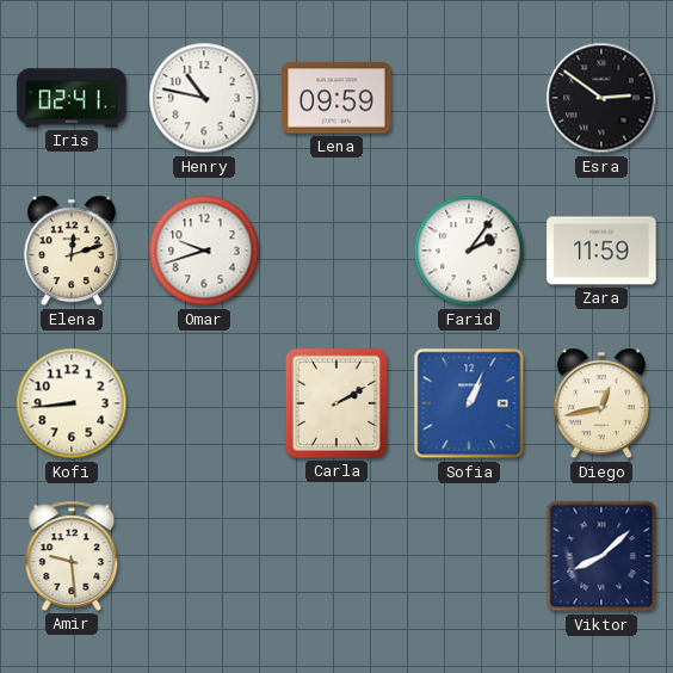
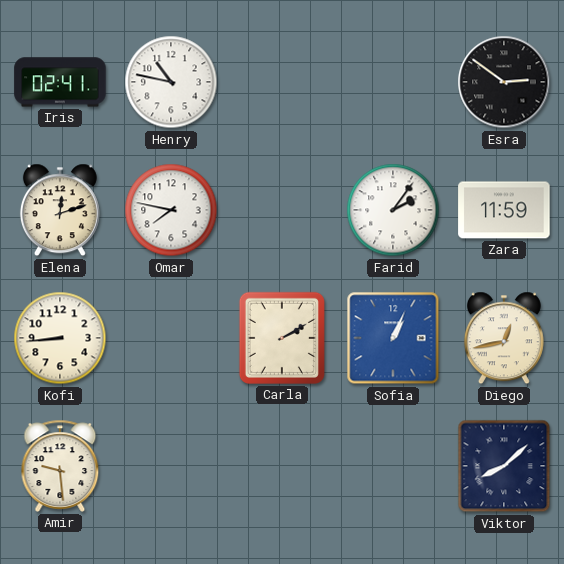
Lena: 09:59 -> none (336, 98)
Omar: 9:42 -> 7:47 (171, 210)
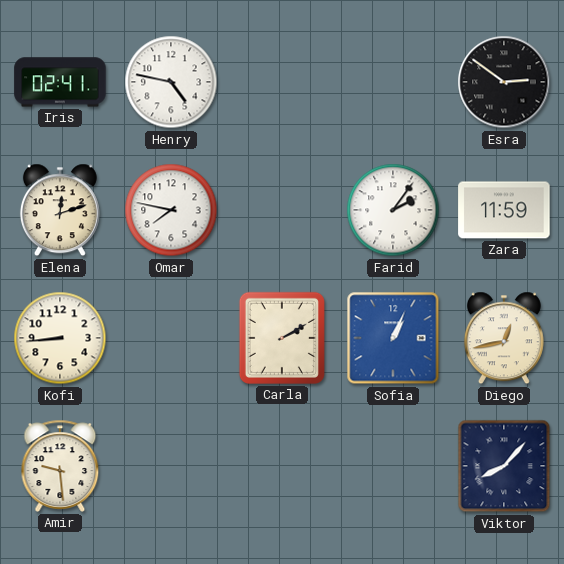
Henry: 10:47 -> 4:47 (171, 82)
Viktor: 8:08 -> 8:07 (504, 466)
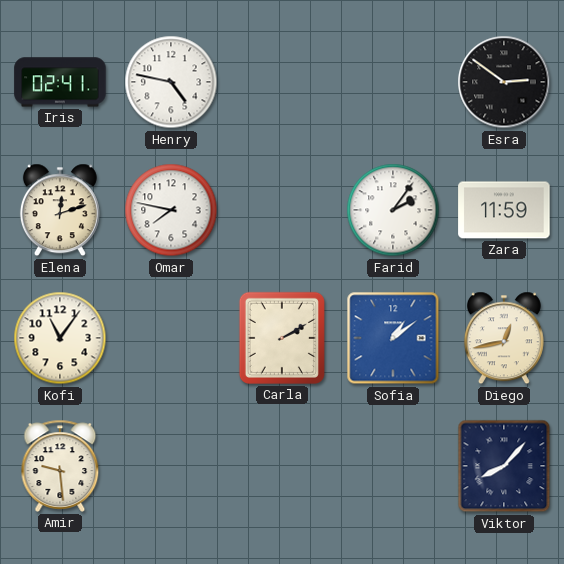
Kofi: 8:44 -> 11:06 (60, 338)
Sofia: 1:04 -> 1:09 (393, 338)
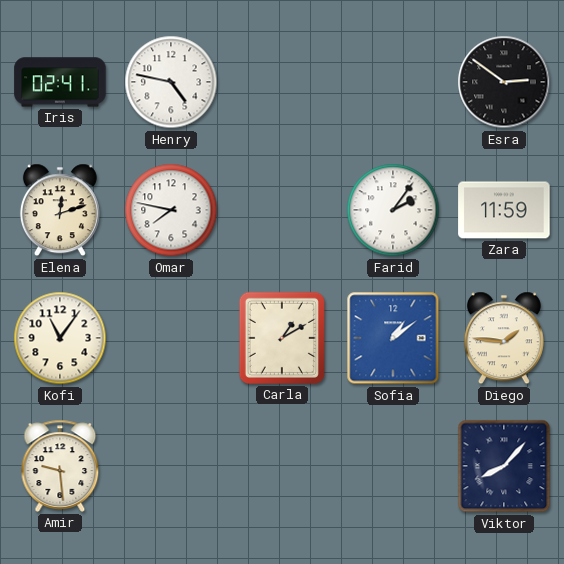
Carla: 2:10 -> 1:10 (282, 338)
Diego: 12:43 -> 1:46 (504, 338)
